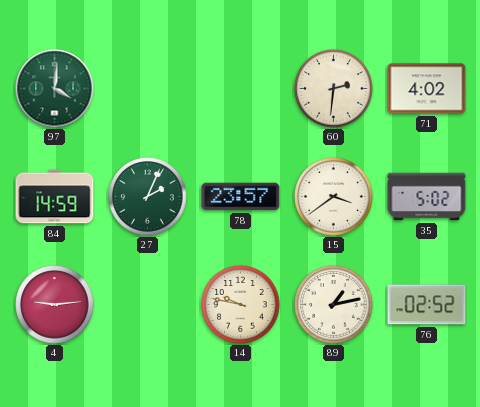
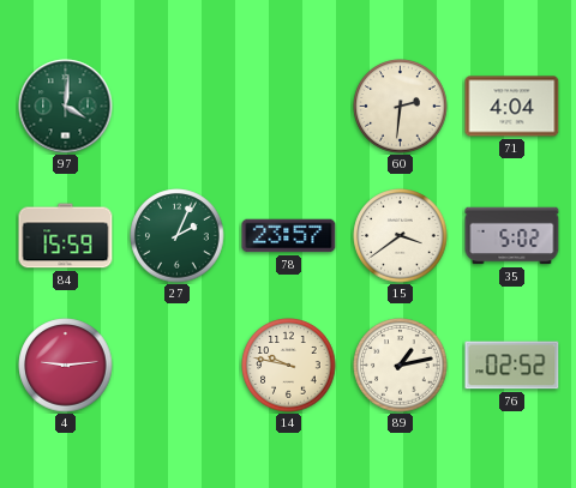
71: 4:02 -> 4:04 (512, 107)
84: 14:59 -> 15:59 (66, 236)
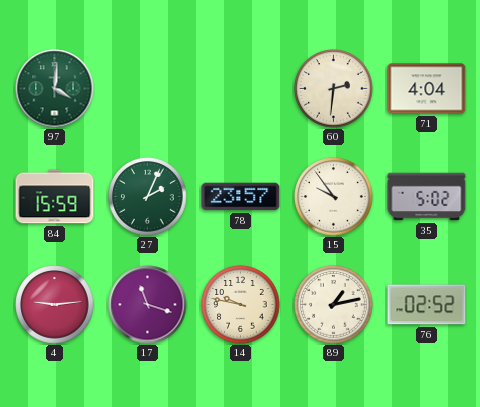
15: 3:39 -> 9:54 (334, 197)
17: none -> 11:18 (148, 305)
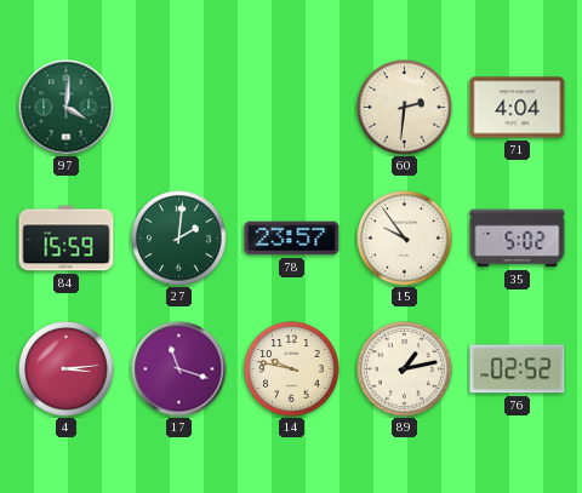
27: 2:04 -> 2:01 (179, 239)
4: 9:14 -> 3:14 (67, 369)
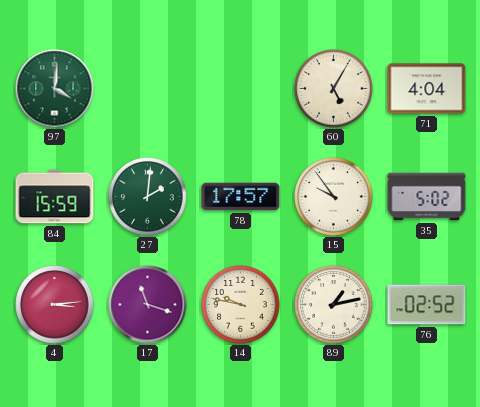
60: 2:31 -> 5:05 (334, 89)
78: 23:57 -> 17:57 (241, 197)
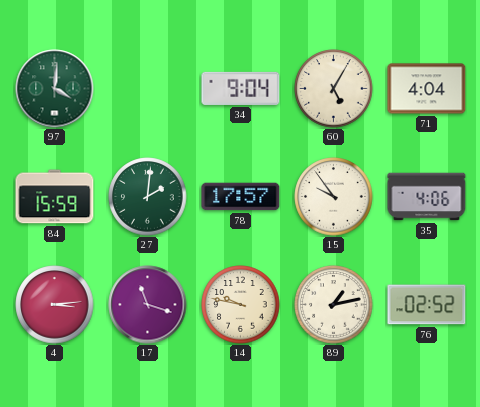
34: none -> 9:04 (241, 88)
35: 5:02 -> 4:06 (427, 197)
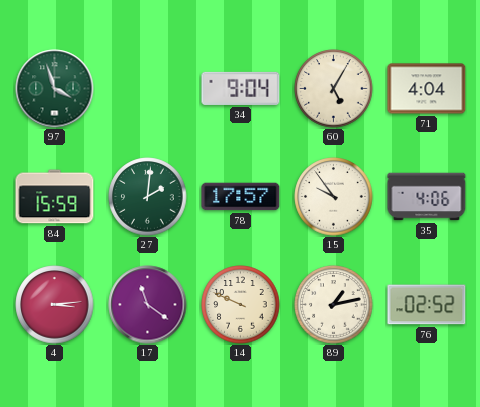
97: 4:01 -> 3:57 (55, 89)
17: 11:18 -> 11:21 (148, 305)
14: 9:47 -> 9:49 (241, 305)
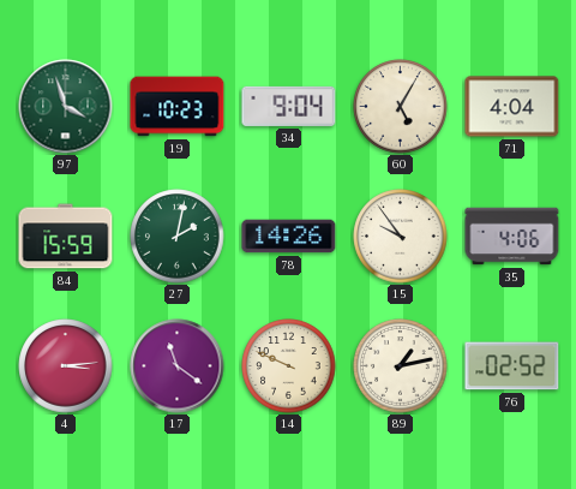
19: none -> 10:23 (178, 107)
27: 2:01 -> 2:02 (178, 237)
78: 17:57 -> 14:26 (289, 237)
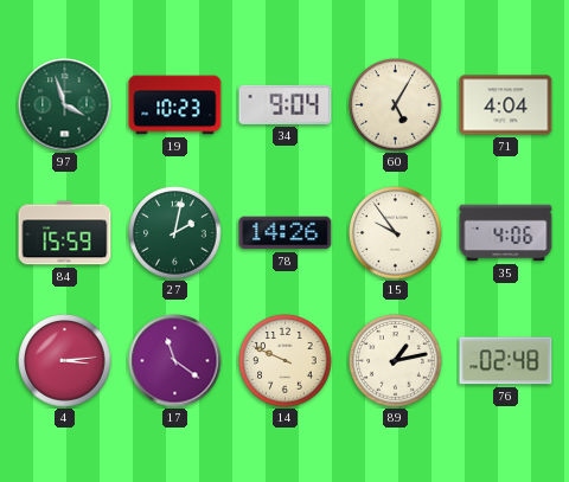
76: 02:52 -> 02:48 (506, 361)
